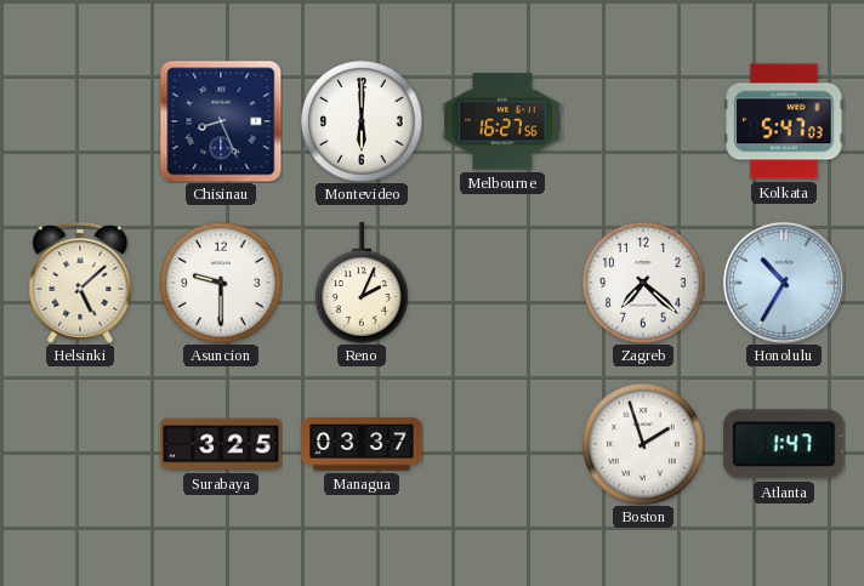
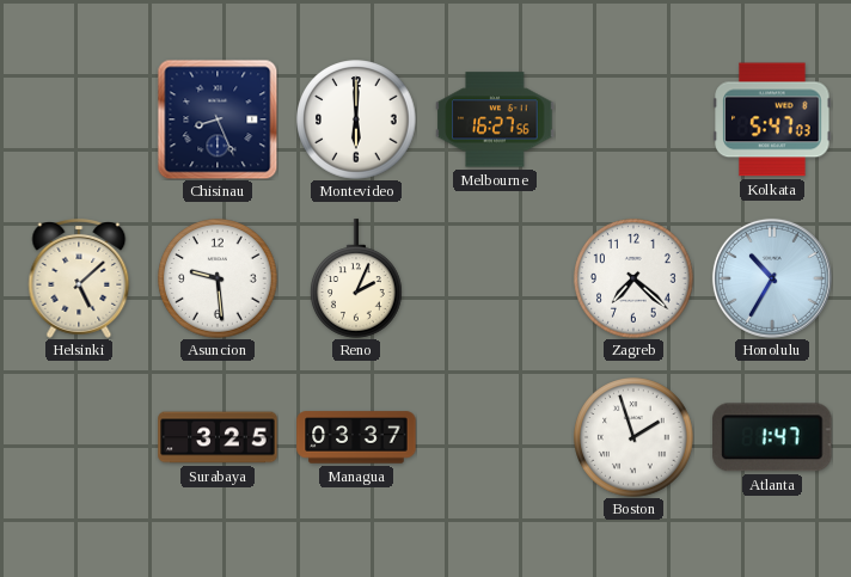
Asuncion: 9:30 -> 9:29 (218, 278)
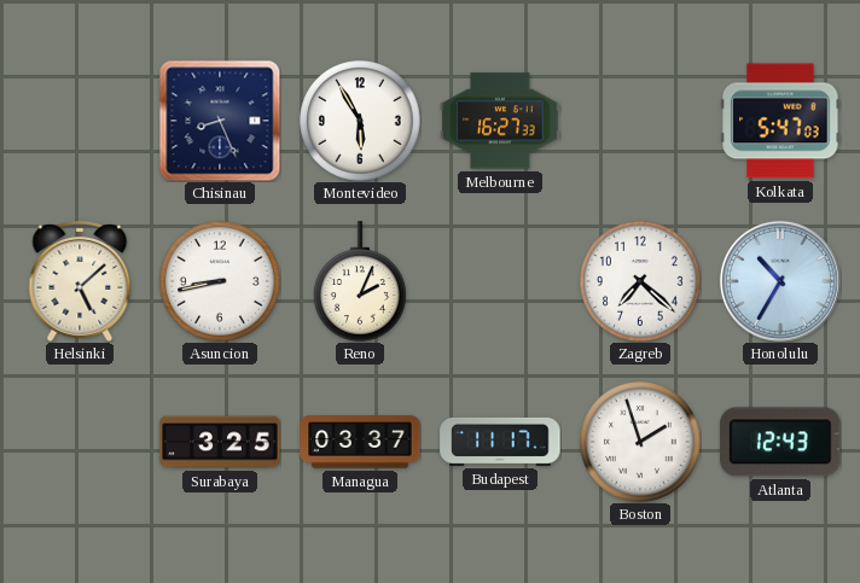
Montevideo: 6:00 -> 5:55 (360, 121)
Melbourne: 16:27:56 -> 16:27:33 (500, 121)
Asuncion: 9:29 -> 8:43 (220, 281)
Budapest: none -> 11:17 (500, 442)
Atlanta: 1:47 -> 12:43 (780, 442)
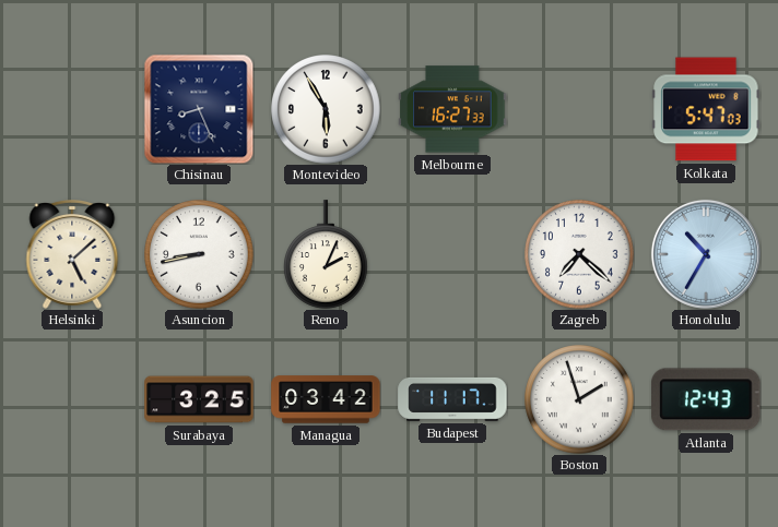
Managua: 03:37 -> 03:42 (326, 399)
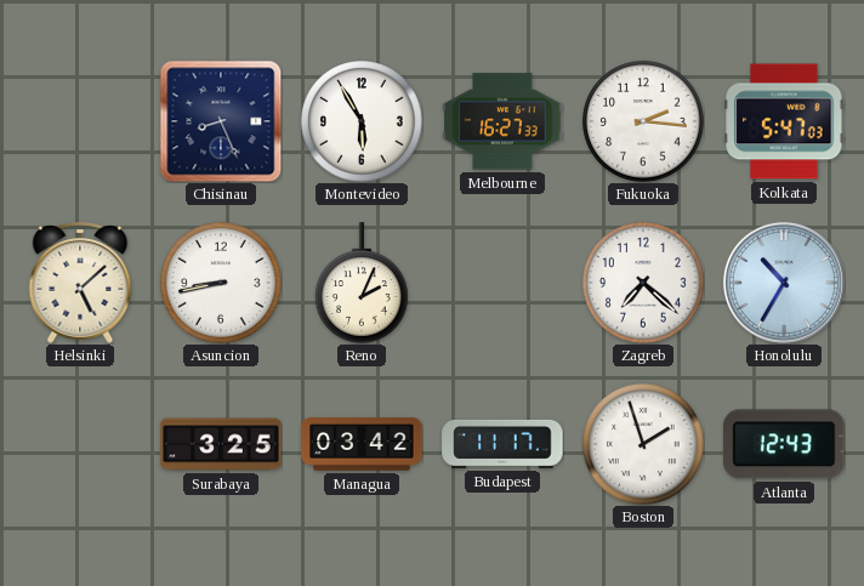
Fukuoka: none -> 2:16 (643, 121)
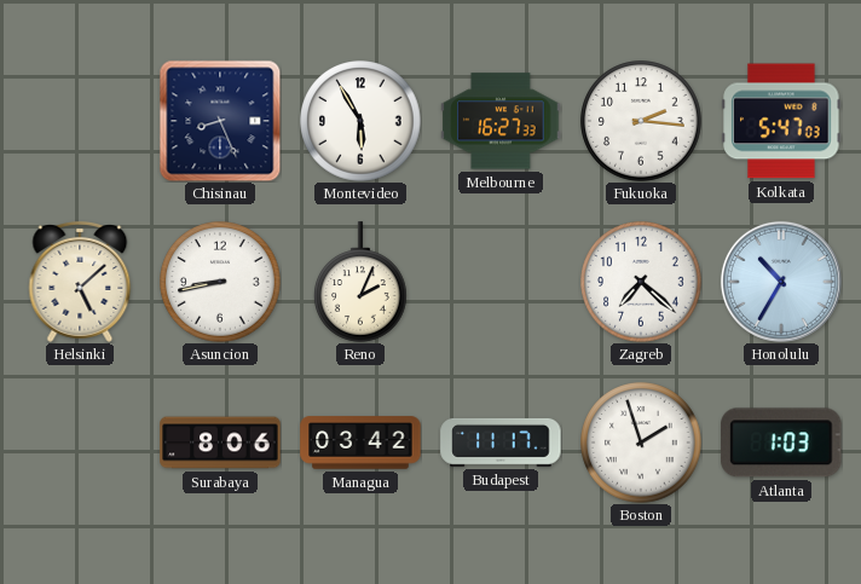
Surabaya: 3:25 -> 8:06 (220, 443)
Atlanta: 12:43 -> 1:03 (781, 443)
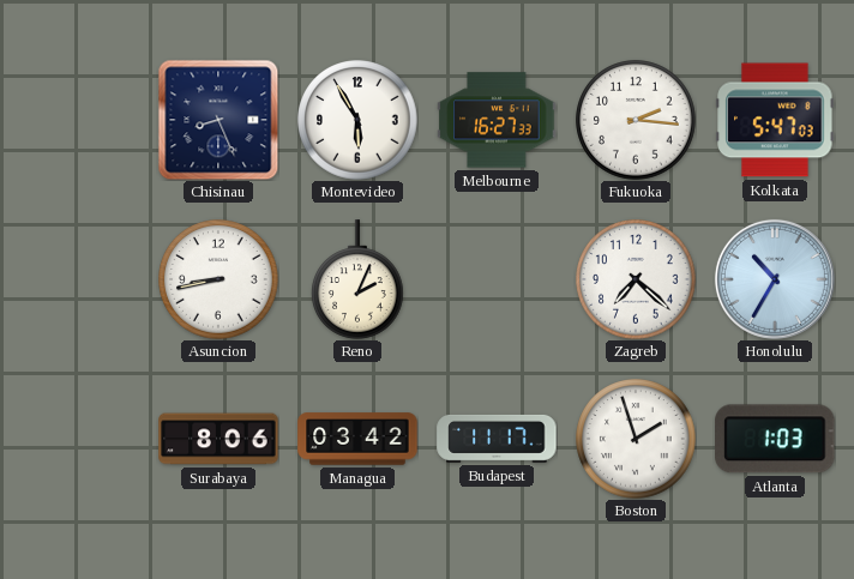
Helsinki: 5:08 -> none (80, 283)
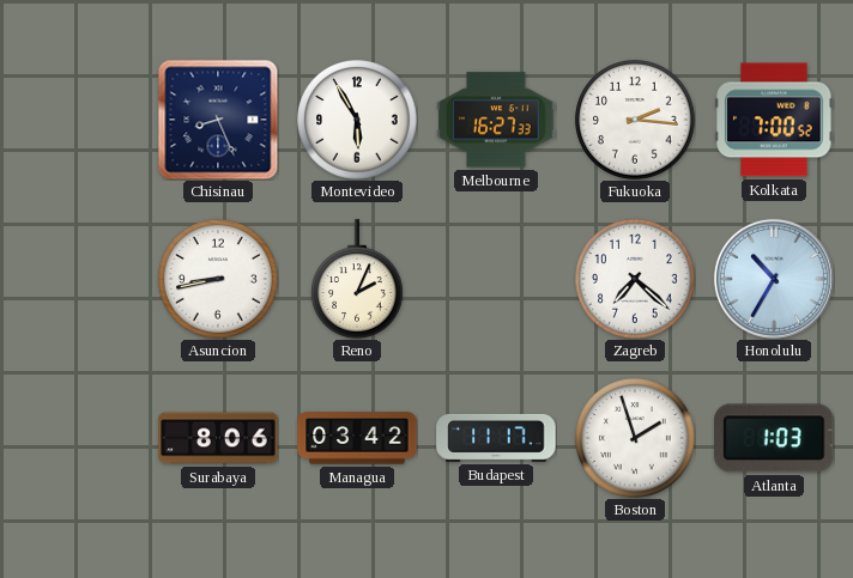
Kolkata: 5:47 -> 7:00 (774, 120)
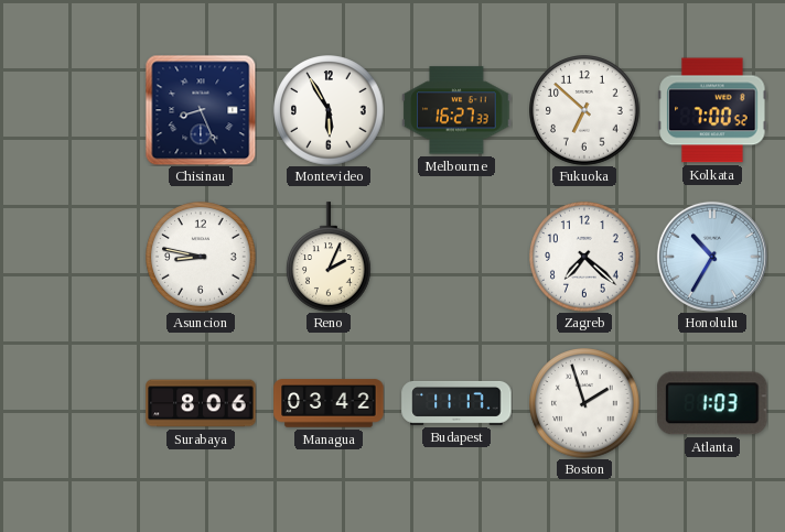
Fukuoka: 2:16 -> 6:52 (584, 110)
Asuncion: 8:43 -> 8:47 (201, 257)
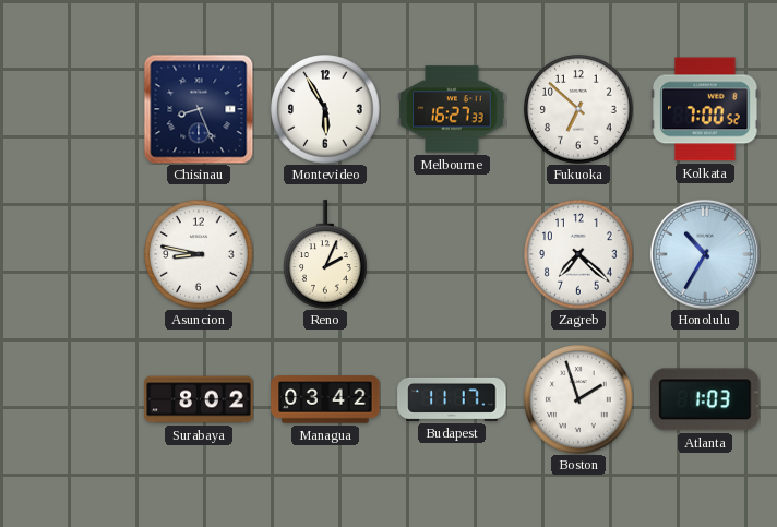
Surabaya: 8:06 -> 8:02 (199, 399)
